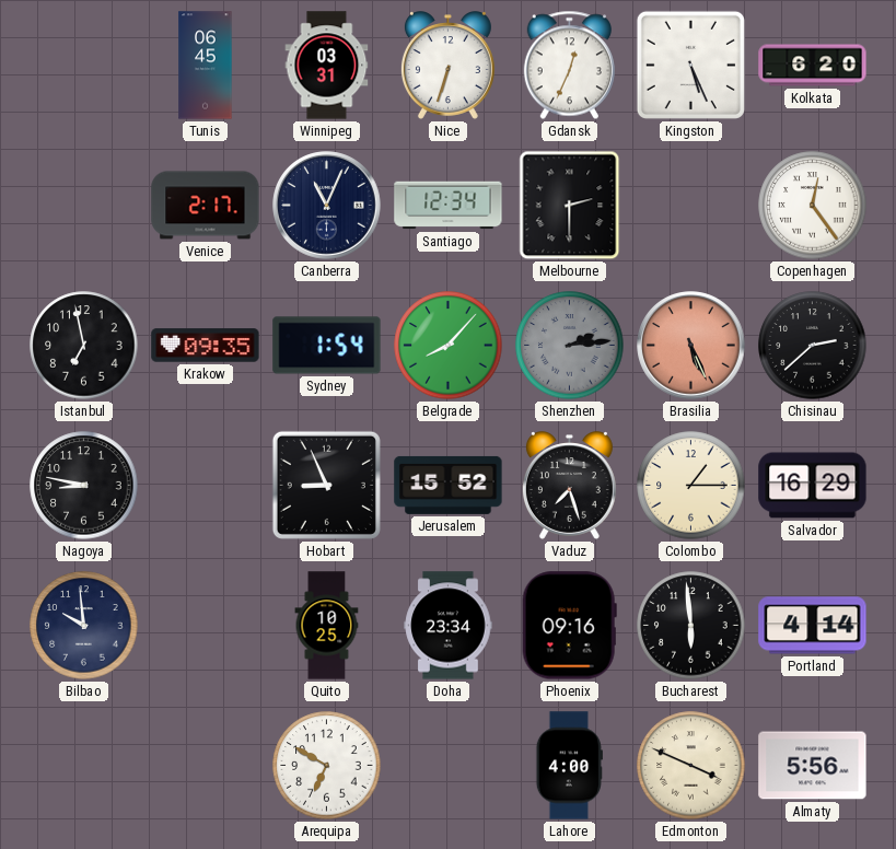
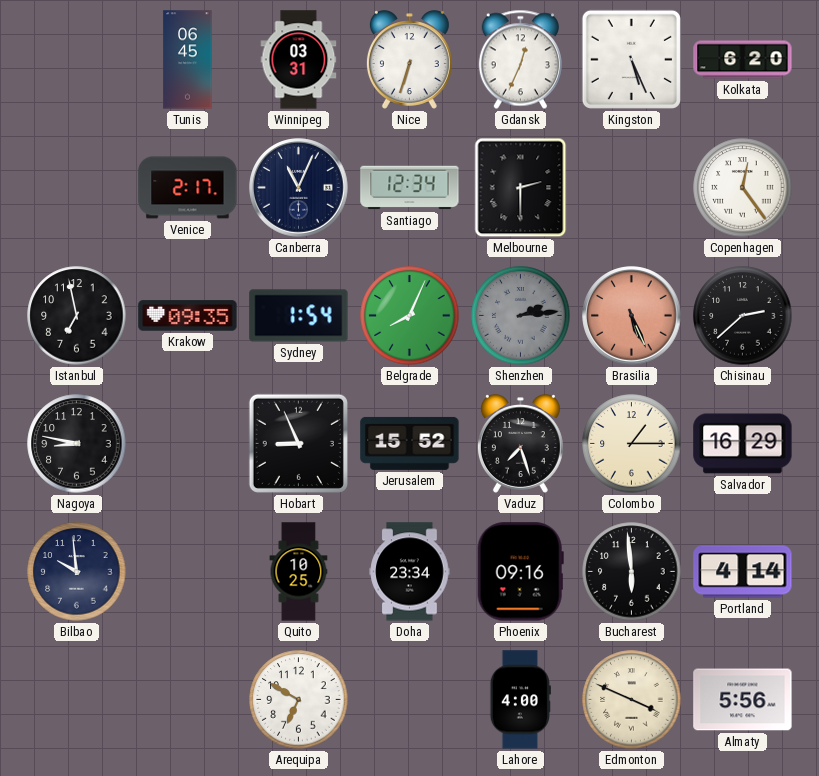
Belgrade: 8:07 -> 8:04 (410, 316)
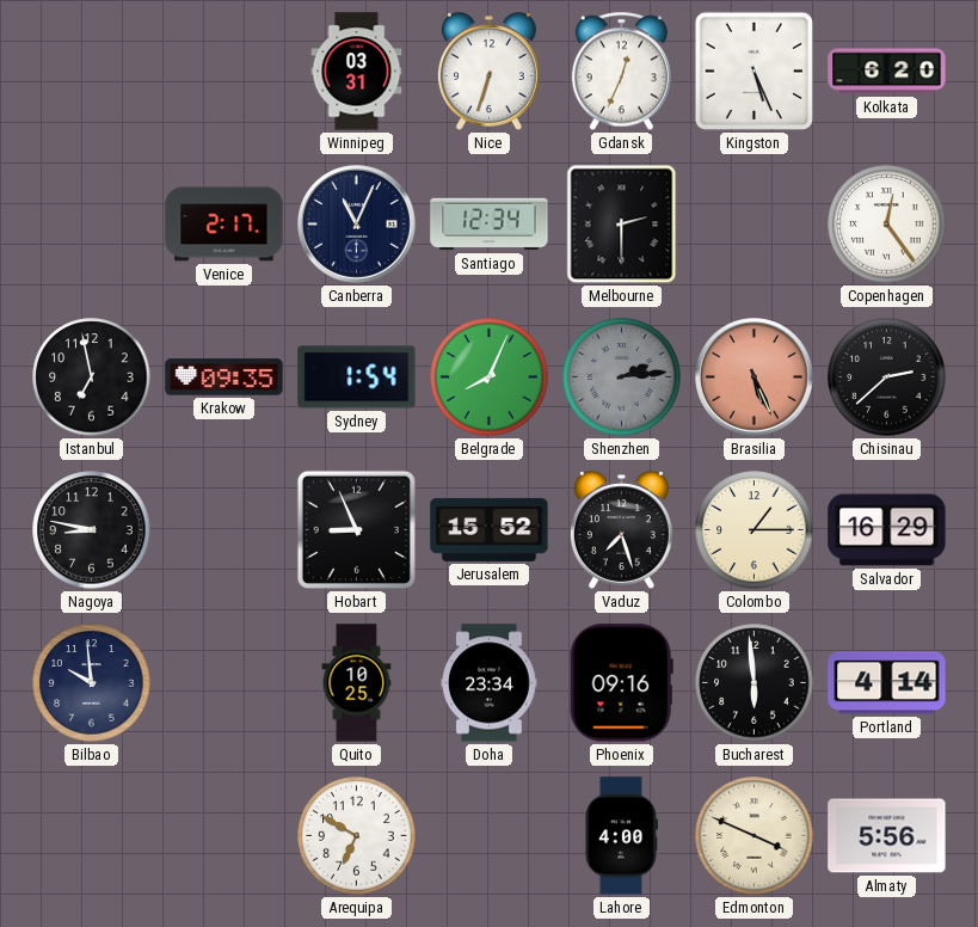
Tunis: 06:45 -> none (188, 60)
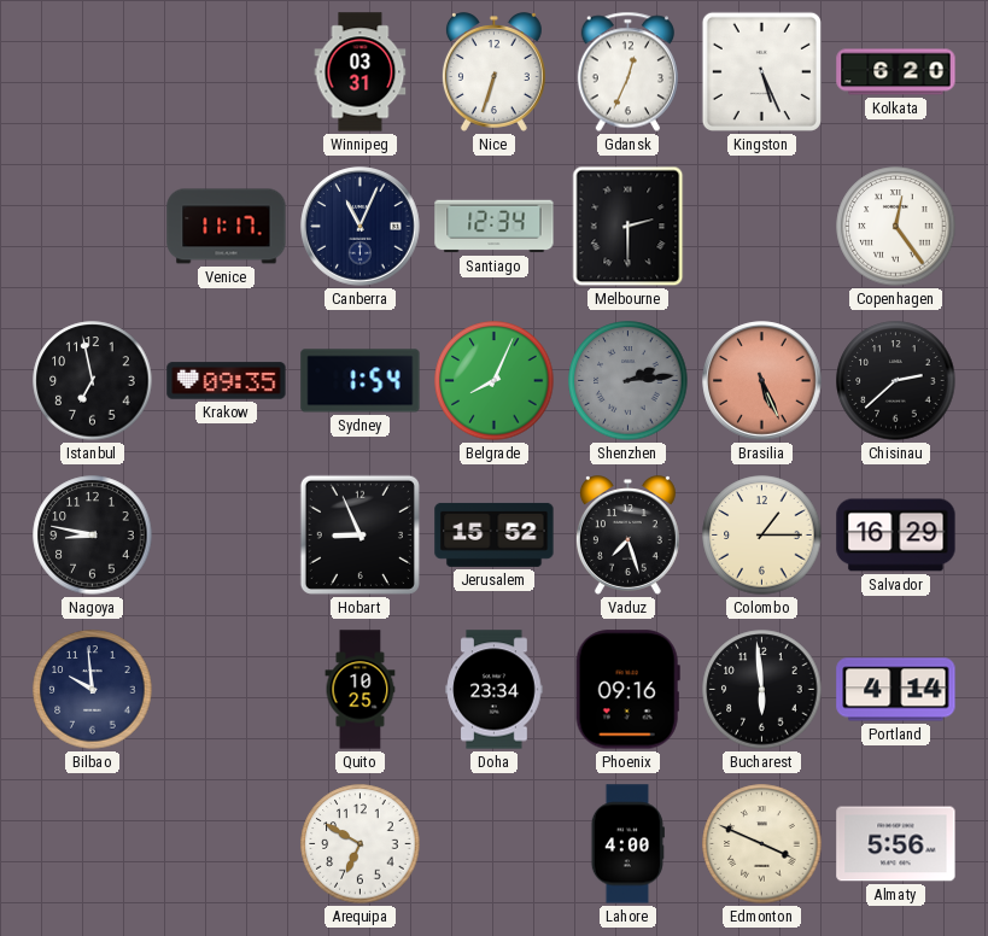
Venice: 2:17 -> 11:17 (227, 227)
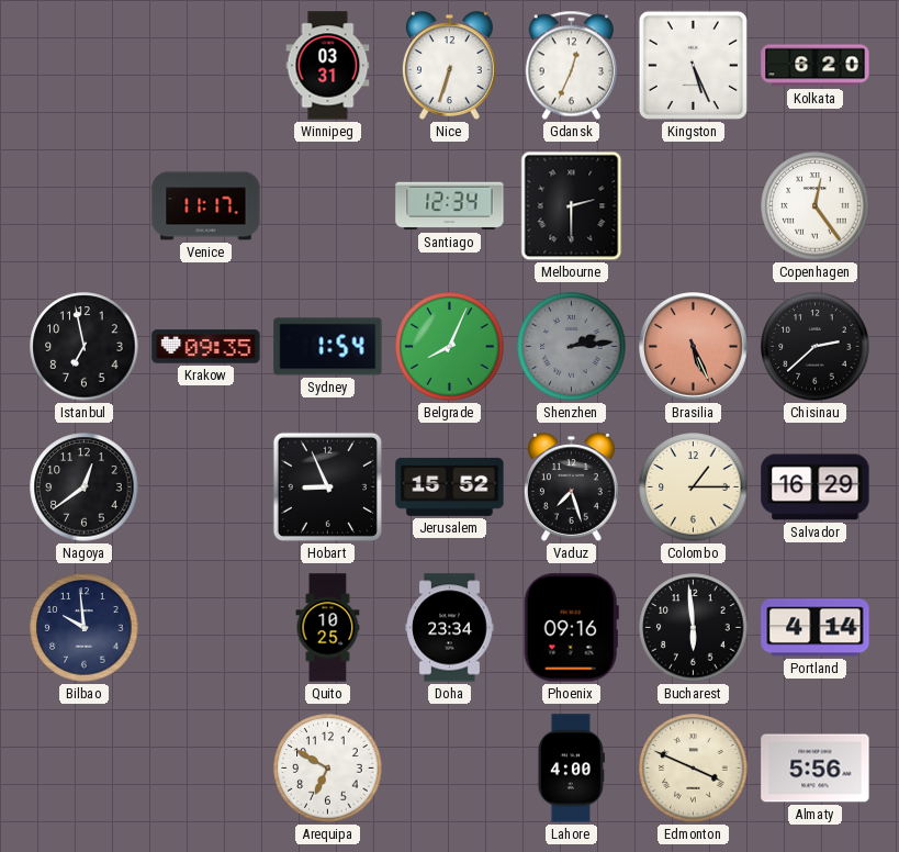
Canberra: 11:04 -> none (361, 227)
Nagoya: 8:47 -> 12:39 (85, 487)
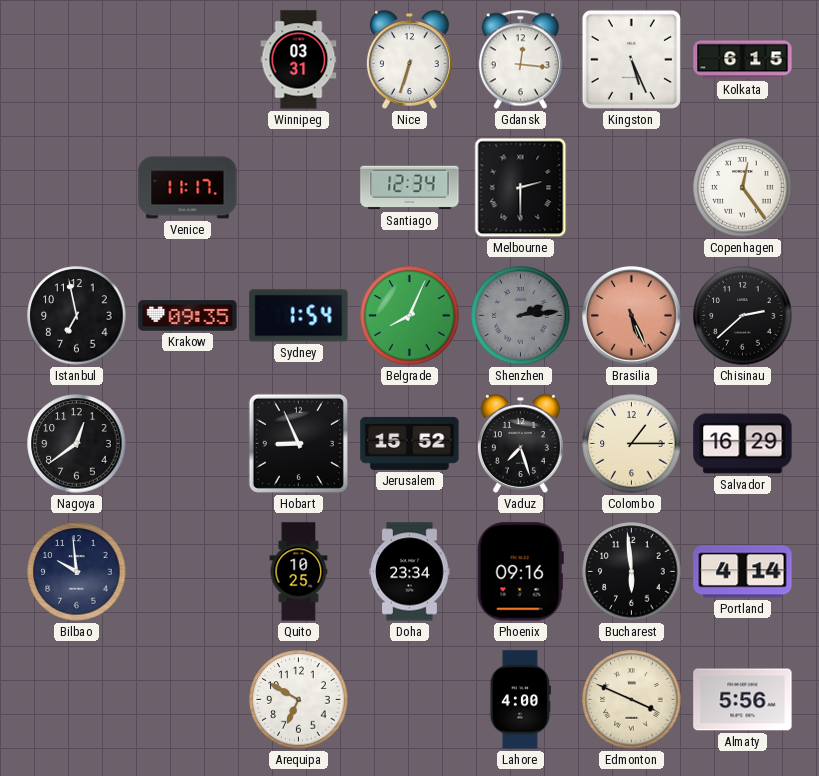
Gdansk: 12:34 -> 12:16 (520, 60)
Kolkata: 6:20 -> 6:15 (743, 60)
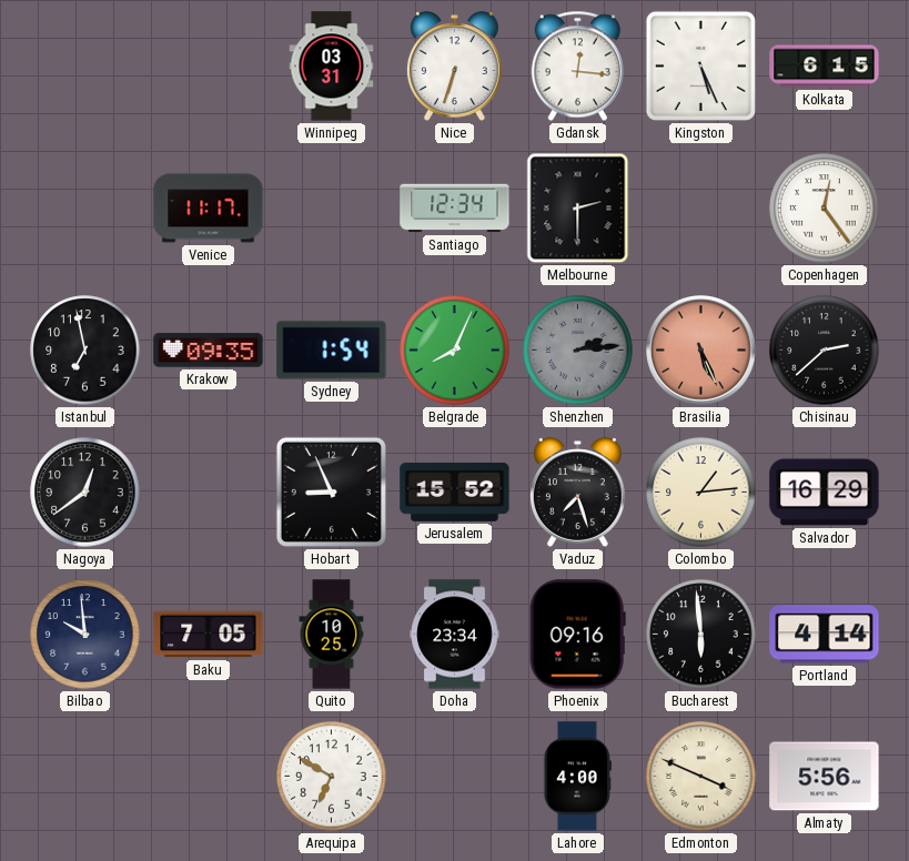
Colombo: 1:15 -> 1:14 (701, 493)
Baku: none -> 7:05 (209, 635)
